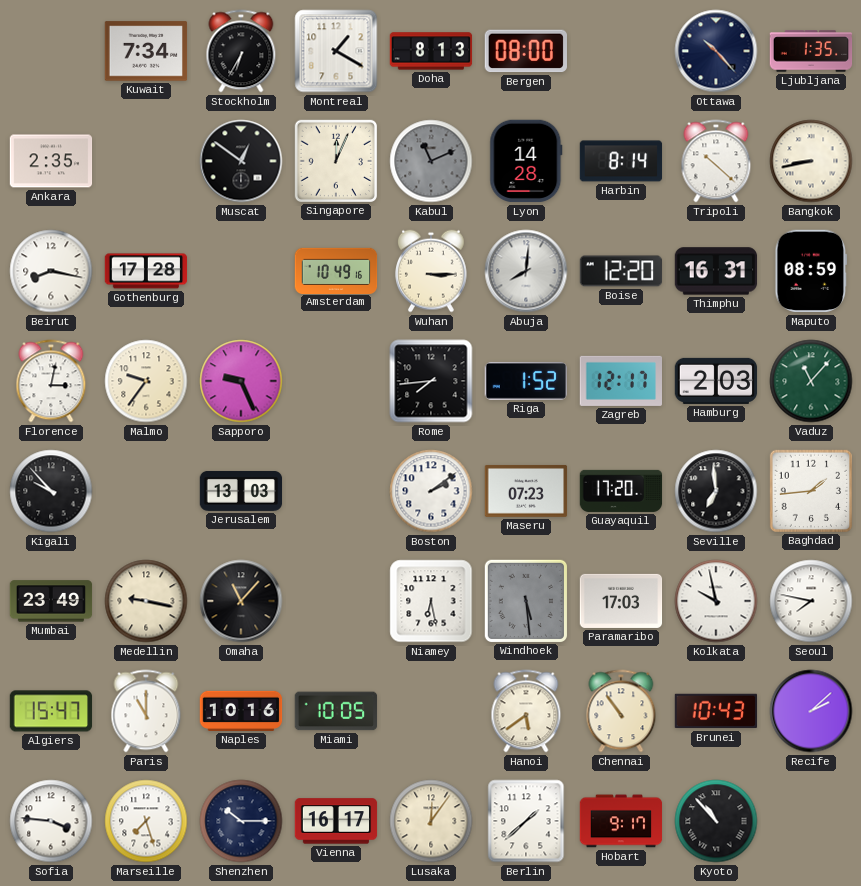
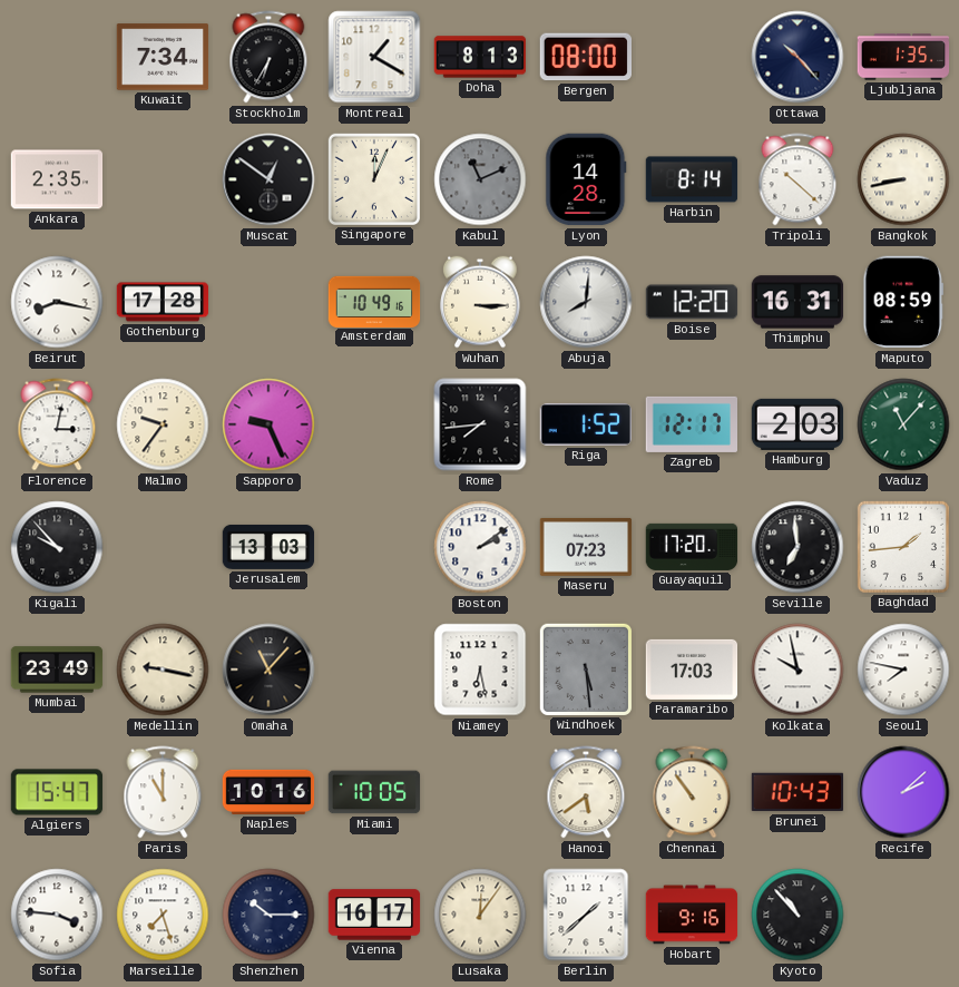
Hobart: 9:17 -> 9:16 (692, 915)
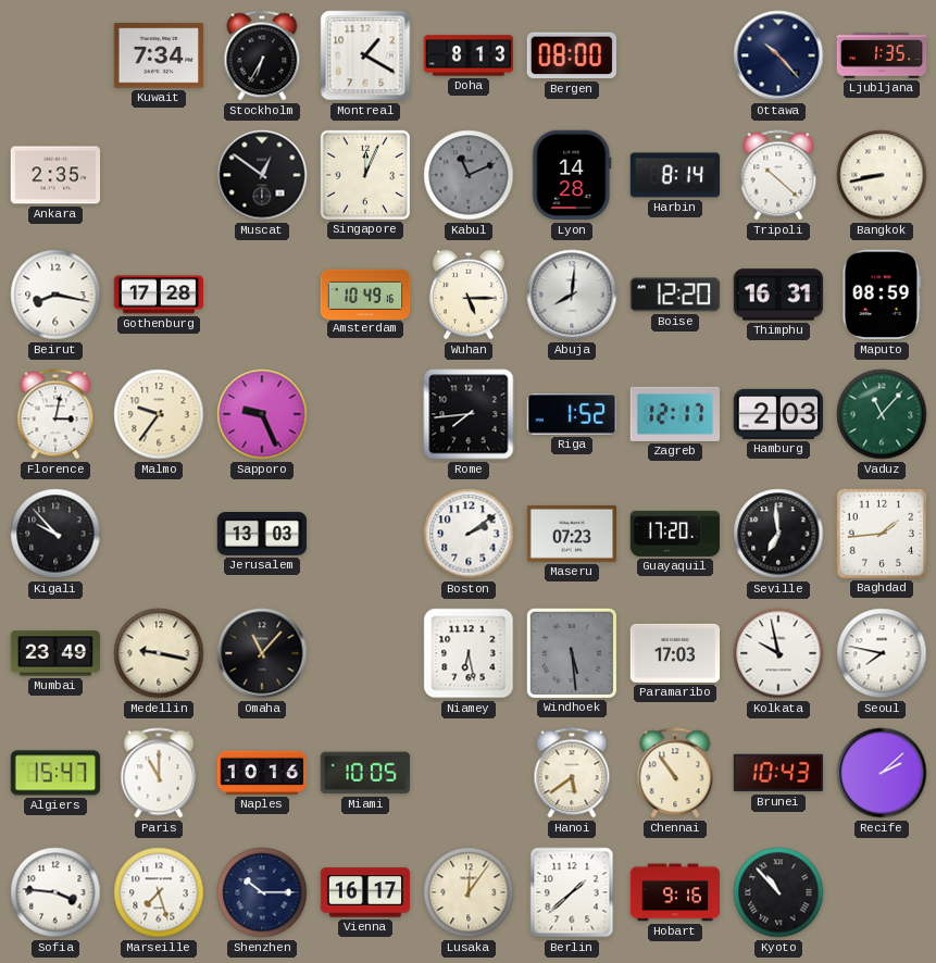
Wuhan: 3:15 -> 5:15 (470, 295)
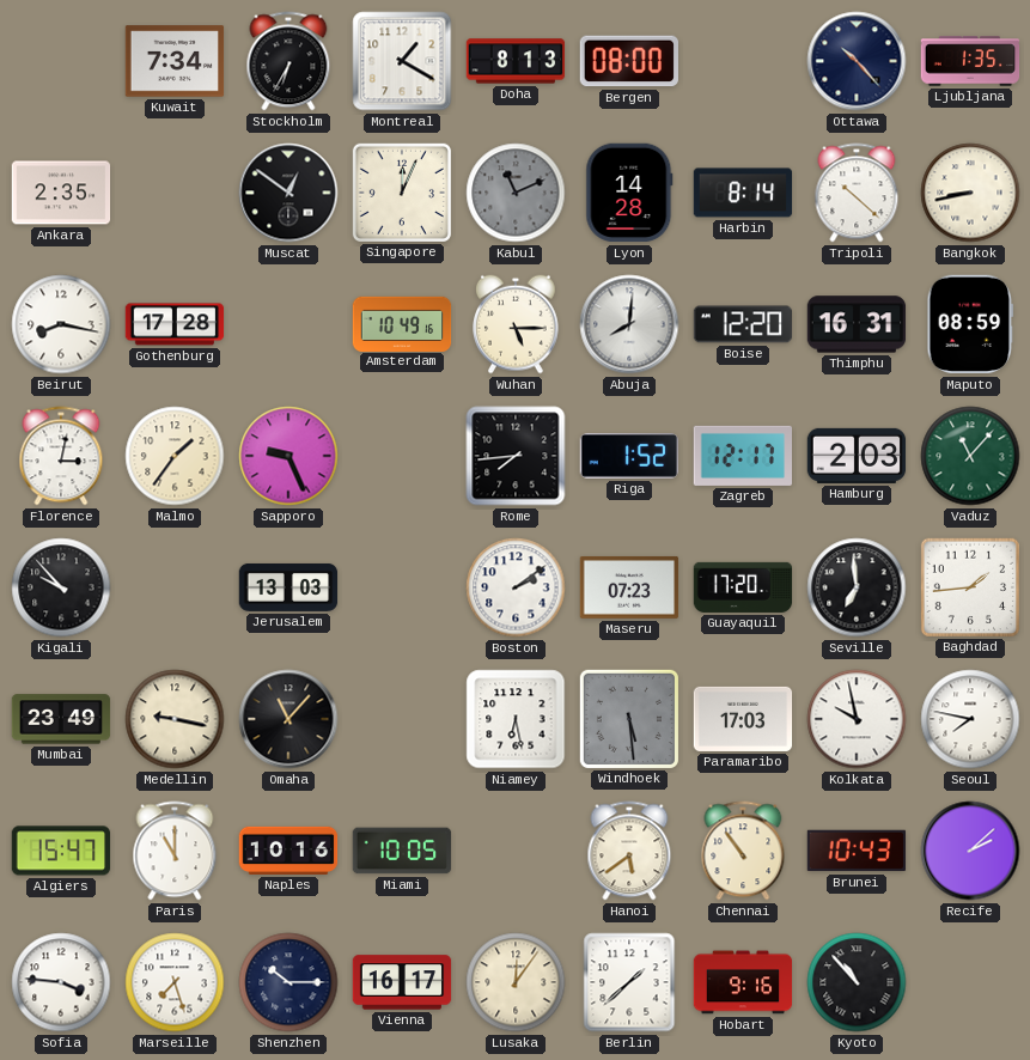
Malmo: 9:36 -> 1:36 (175, 456)
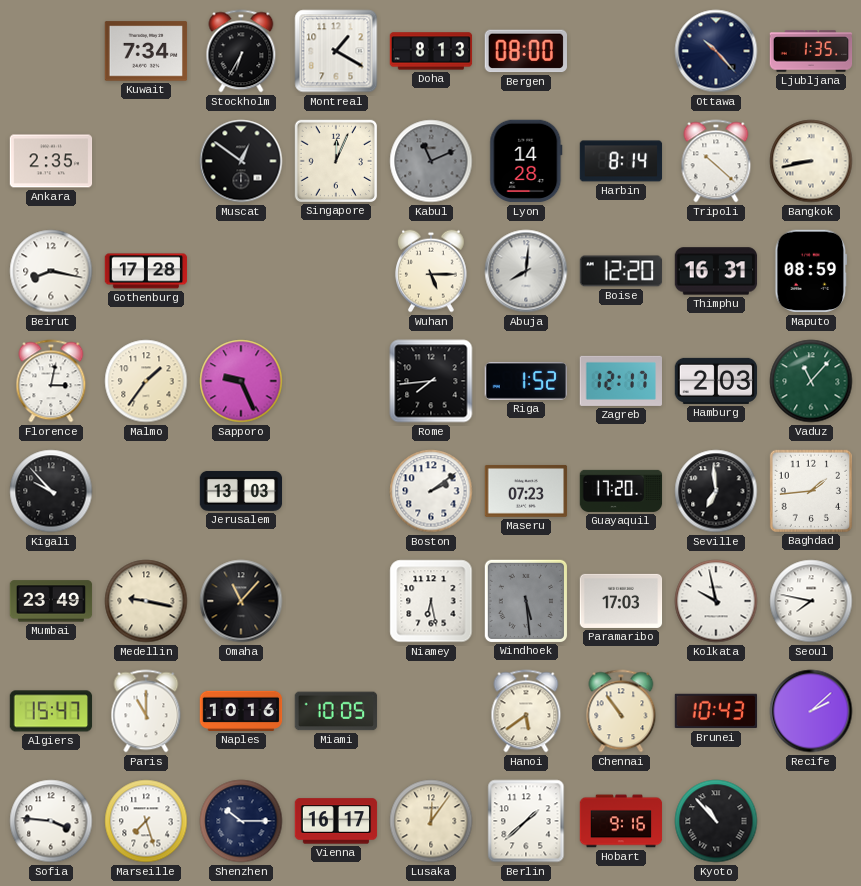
Amsterdam: 10:49 -> none (402, 323)
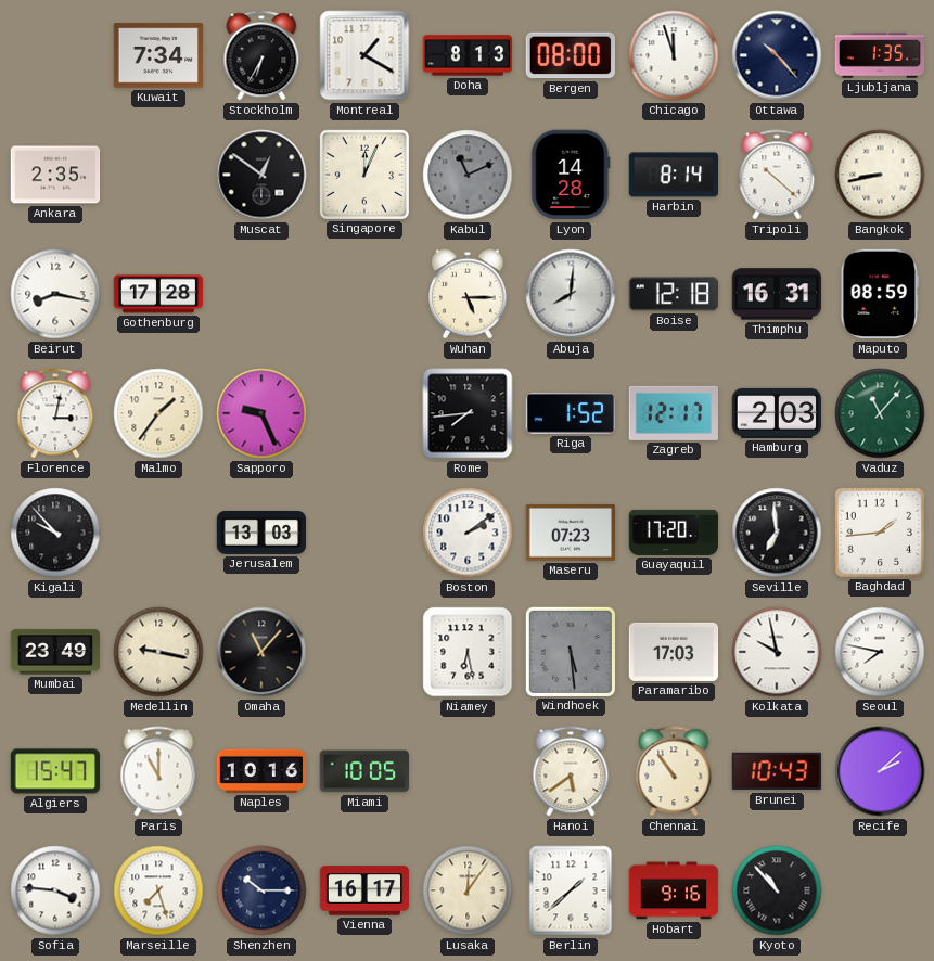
Chicago: none -> 11:57 (674, 55)
Boise: 12:20 -> 12:18 (674, 294)
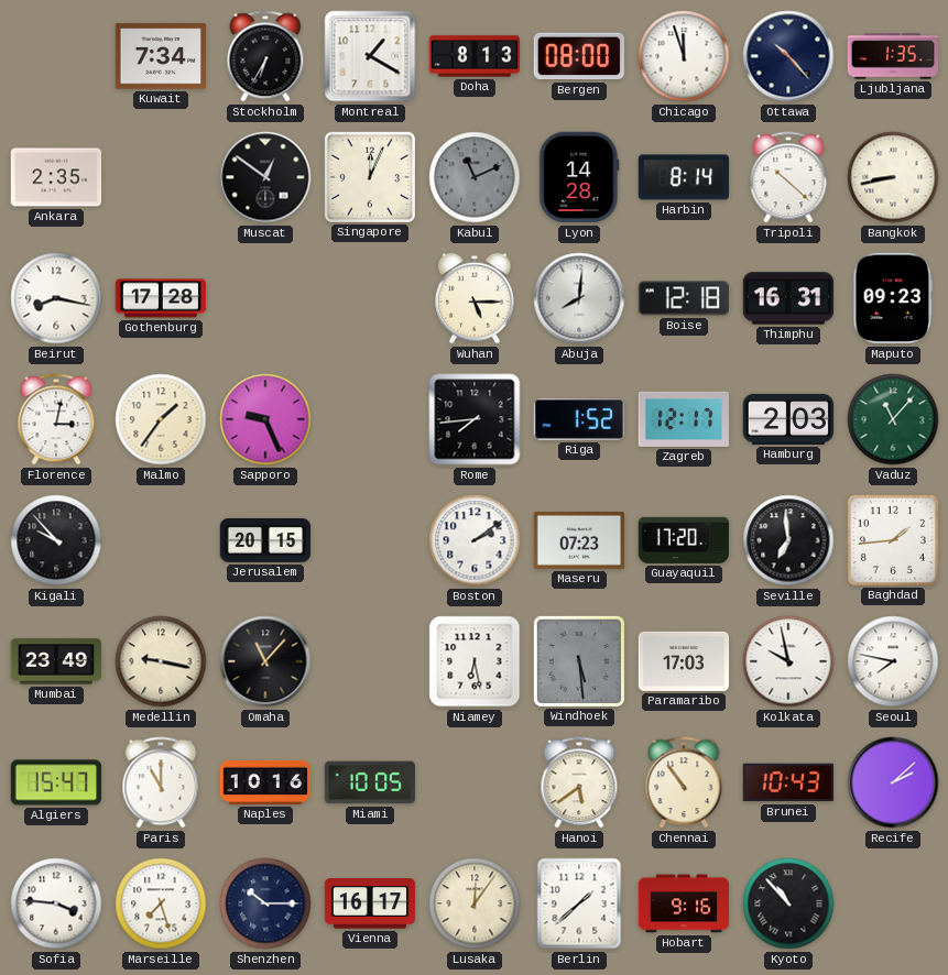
Maputo: 08:59 -> 09:23 (893, 298)
Jerusalem: 13:03 -> 20:15 (265, 540)
